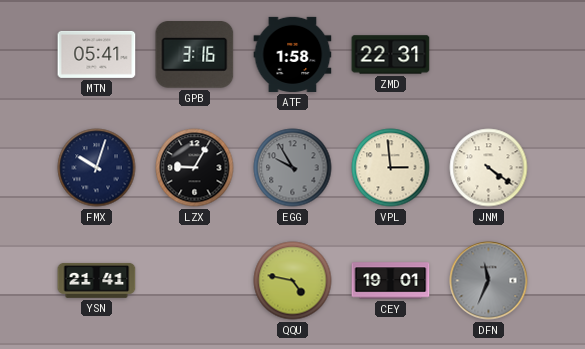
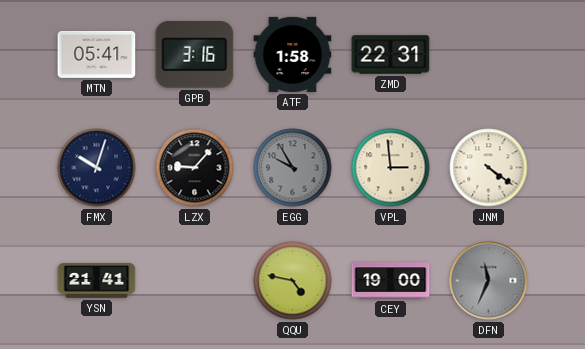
LZX: 9:05 -> 9:07 (195, 168)
CEY: 19:01 -> 19:00 (391, 281)
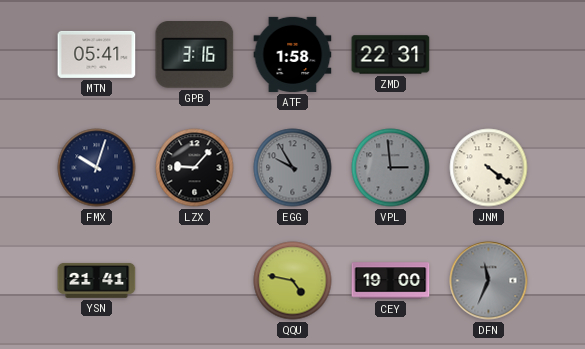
VPL dial: cream -> grey (391, 168)
